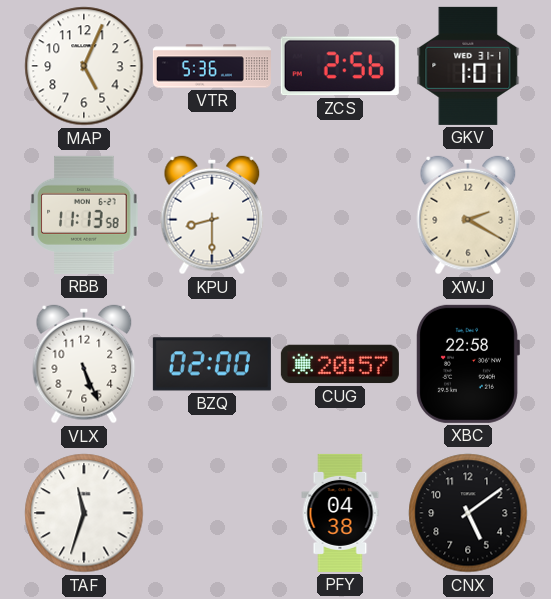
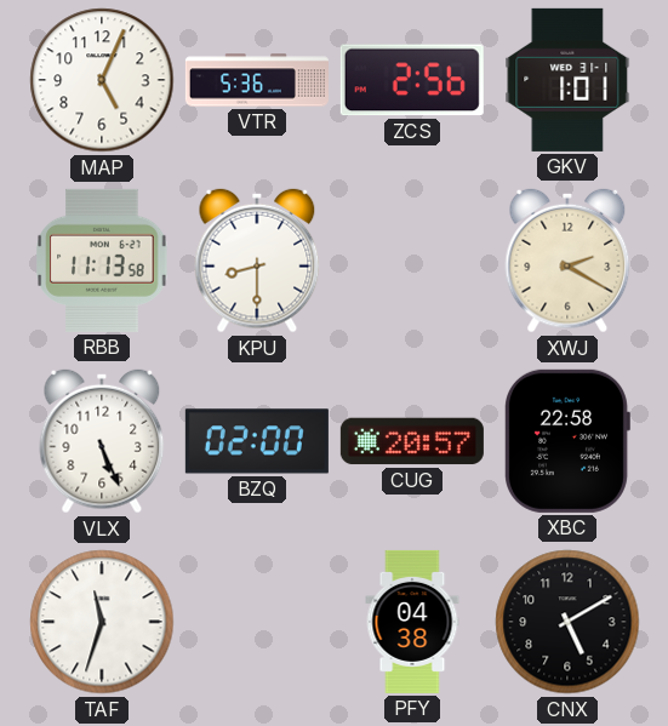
CNX: 5:09 -> 5:10 (567, 622)
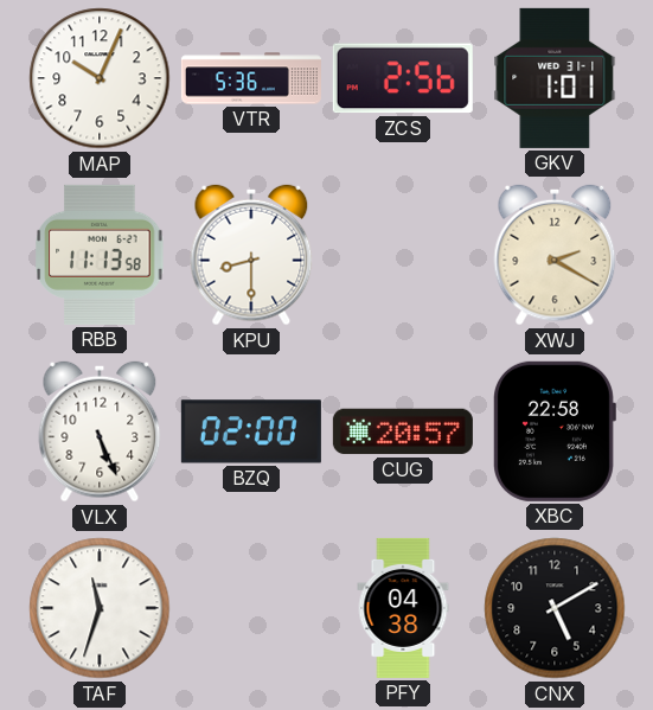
MAP: 5:04 -> 10:04 (100, 78)
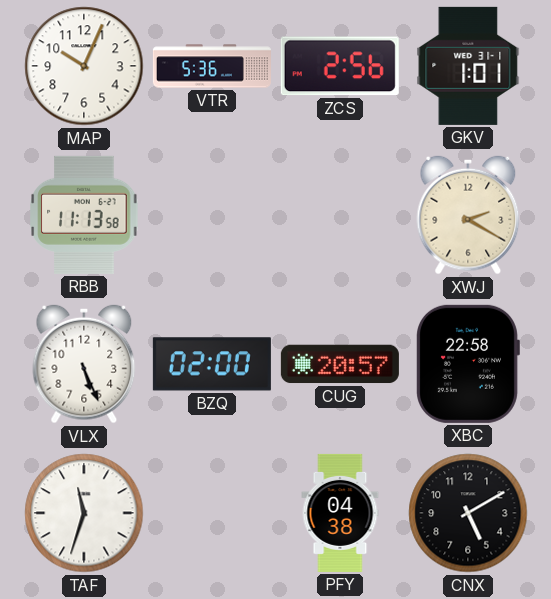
KPU: 8:30 -> none (251, 255)
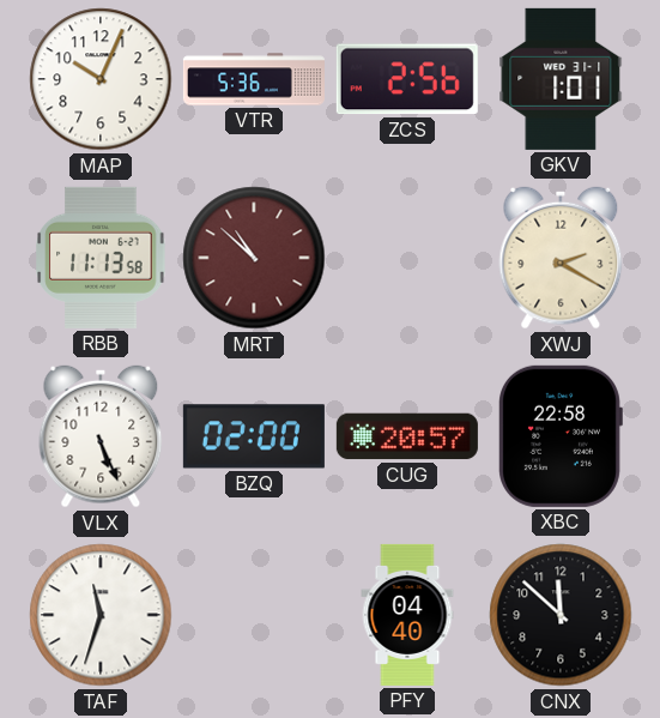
MRT: none -> 10:52 (254, 258)
PFY: 04:38 -> 04:40 (407, 615)
CNX: 5:10 -> 11:52 (561, 615)
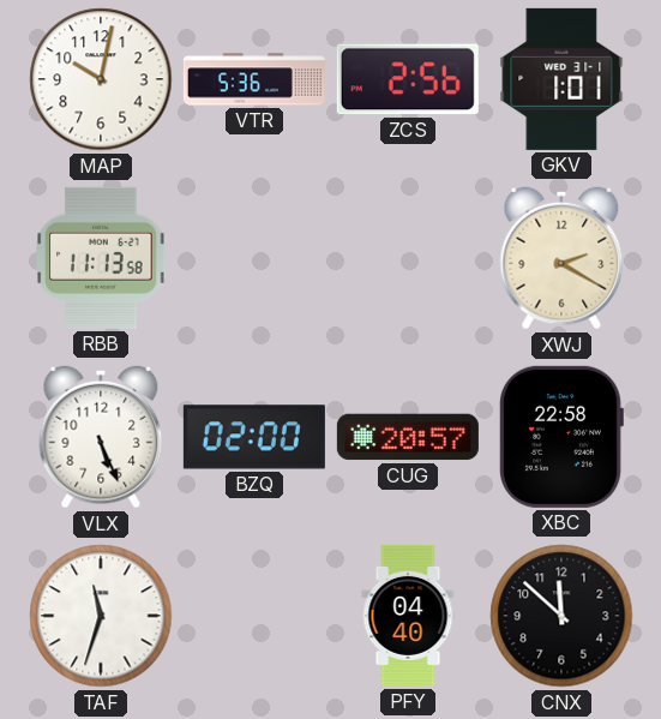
MAP: 10:04 -> 10:02 (101, 79)
MRT: 10:52 -> none (254, 258)
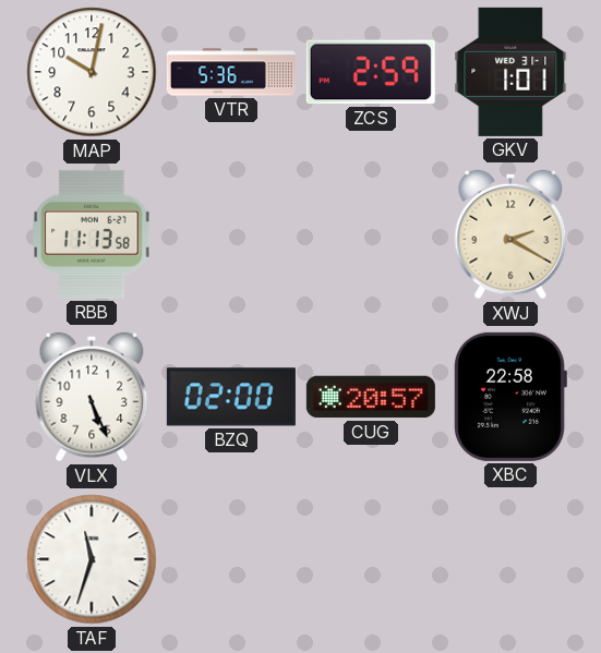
ZCS: 2:56 -> 2:59 (371, 72)
PFY: 04:40 -> none (408, 616)
CNX: 11:52 -> none (561, 616)
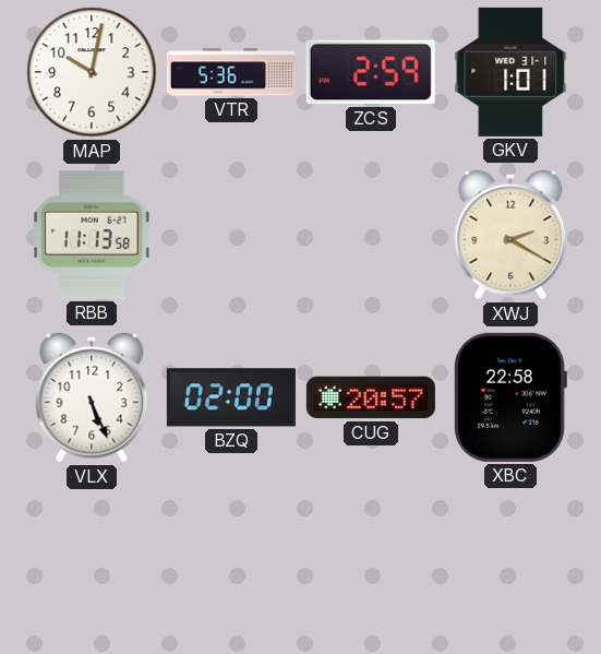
TAF: 11:33 -> none (92, 559)
